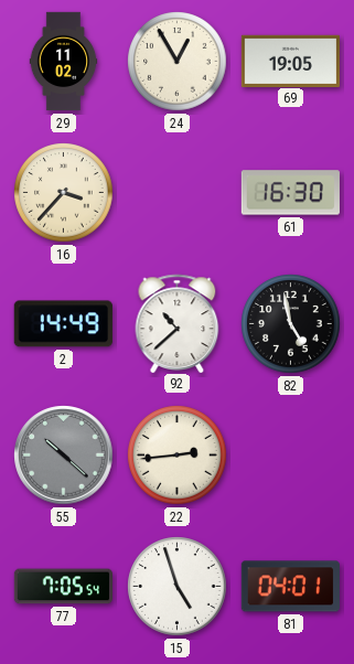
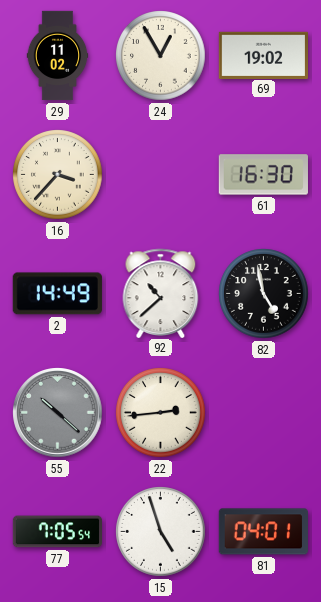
69: 19:05 -> 19:02 (263, 55)
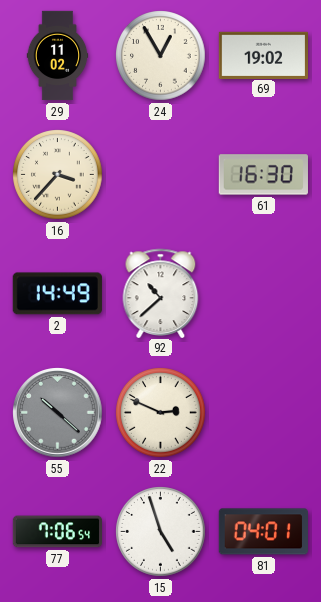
82: 4:58 -> none (264, 294)
22: 2:44 -> 2:49 (161, 413)
77: 7:05 -> 7:06 (57, 532)
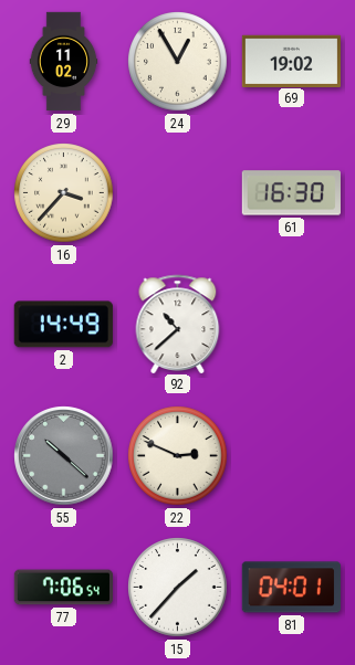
15: 4:57 -> 1:37 (178, 588)
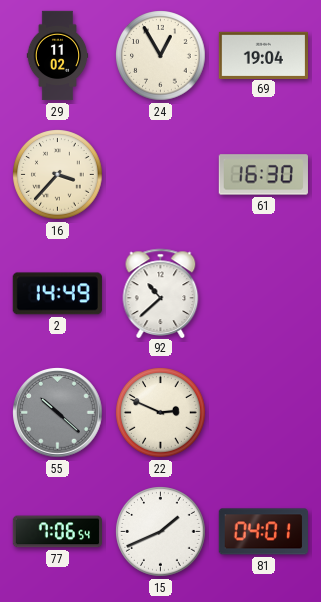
69: 19:02 -> 19:04 (263, 55)
15: 1:37 -> 1:41 (161, 532)
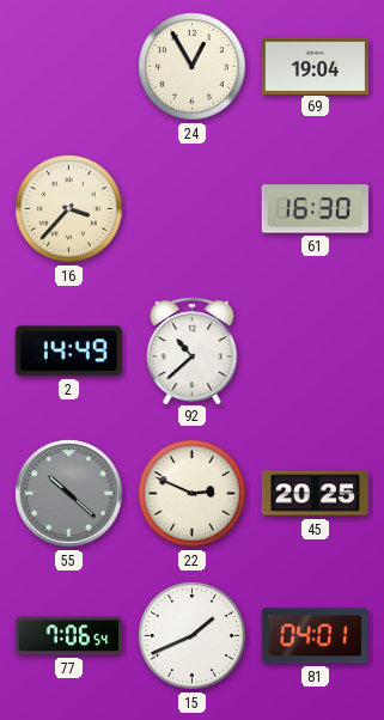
29: 11:02 -> none (58, 56)
45: none -> 20:25 (315, 494)
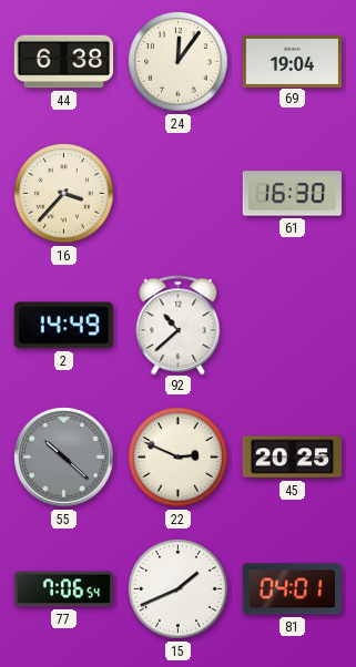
44: none -> 6:38 (63, 62)
24: 12:55 -> 12:06 (179, 62)
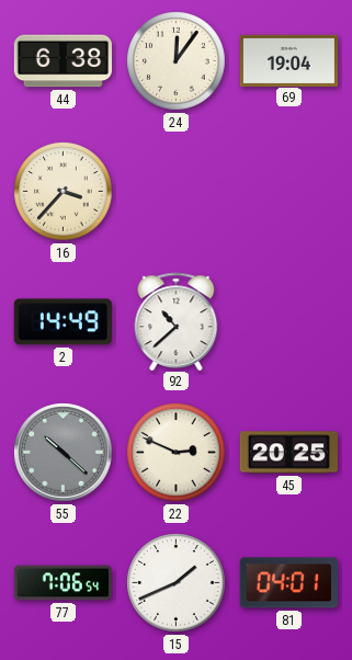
61: 16:30 -> none (292, 194)
